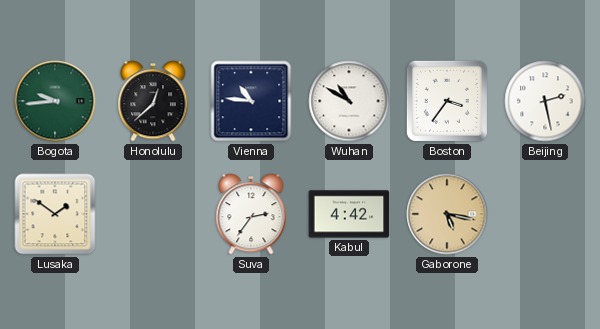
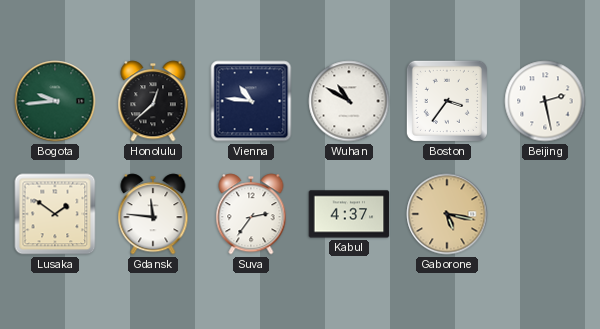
Gdansk: none -> 11:46 (153, 214)
Kabul: 4:42 -> 4:37 (349, 214)
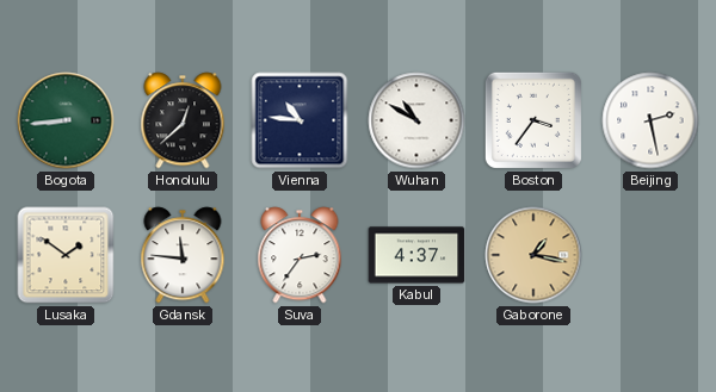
Bogota: 9:44 -> 8:44 (66, 120)
Gaborone: 5:17 -> 1:17 (533, 255)
